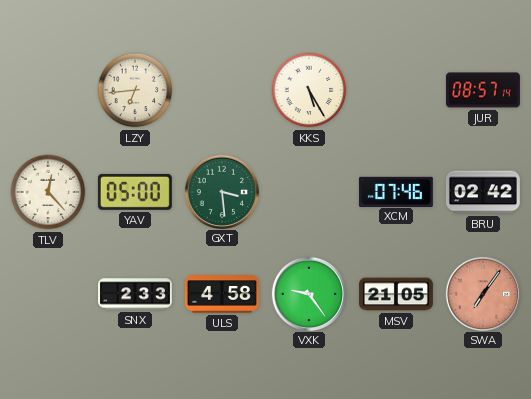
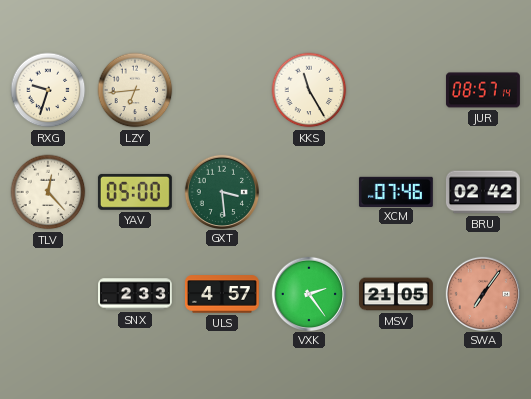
RXG: none -> 9:33 (48, 90)
KKS: 5:25 -> 11:25 (309, 90)
ULS: 4:58 -> 4:57 (222, 294)
VXK: 9:24 -> 2:24 (308, 293)
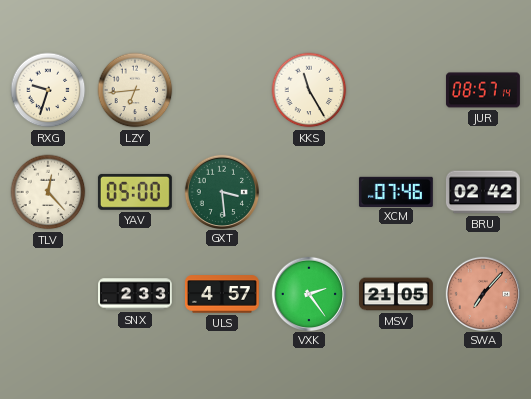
SWA: 7:06 -> 7:07 (482, 293)
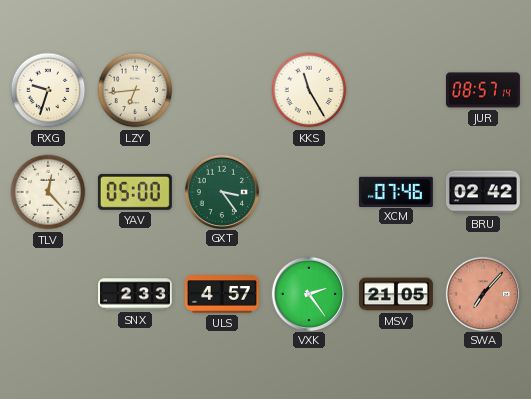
GXT: 3:29 -> 3:24 (221, 191)
